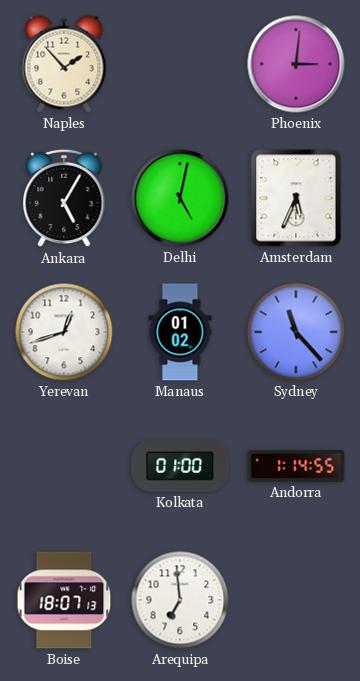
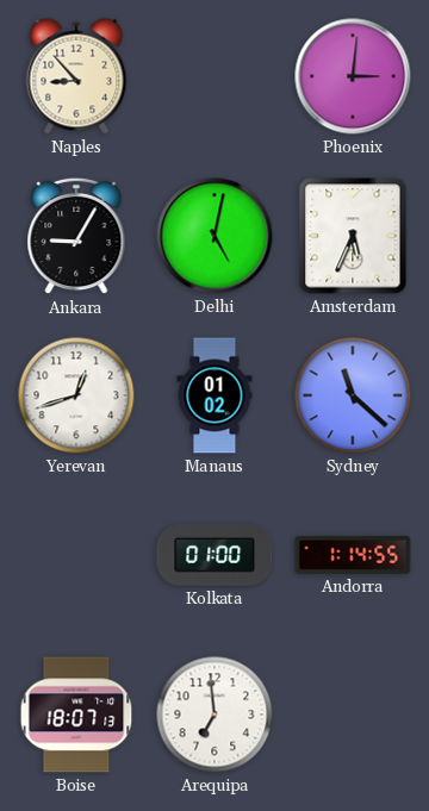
Naples: 1:53 -> 8:53 (76, 76)
Ankara: 5:05 -> 9:05 (76, 236)
Sydney: 11:23 -> 11:22 (353, 395)
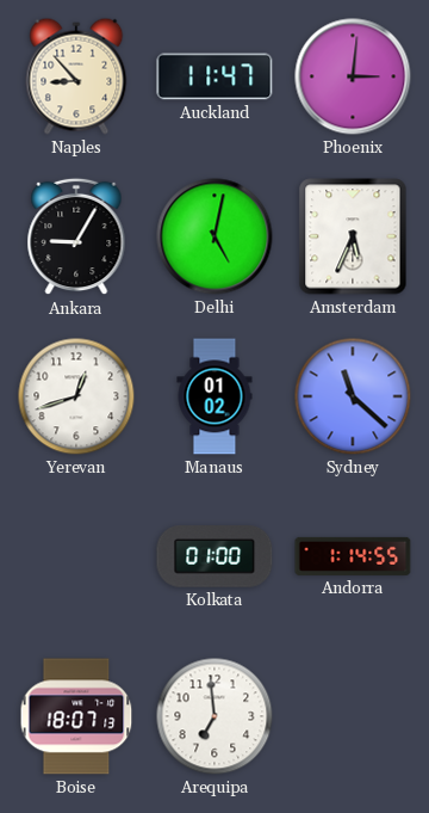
Auckland: none -> 11:47 (214, 76)
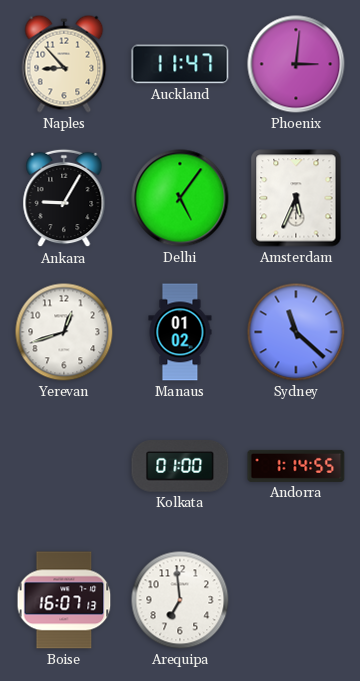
Delhi: 5:02 -> 5:06 (180, 198)
Boise: 18:07 -> 16:07 (64, 600)
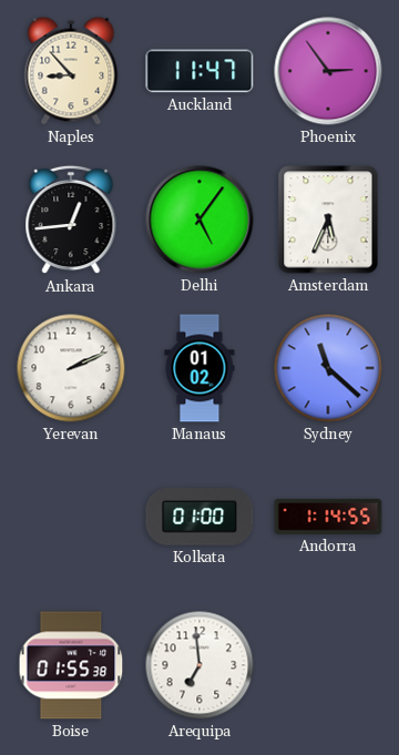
Phoenix: 3:01 -> 2:54 (328, 71)
Ankara: 9:05 -> 12:44 (71, 220)
Yerevan: 12:42 -> 2:11 (71, 368)
Boise: 16:07 -> 01:55 (71, 665)
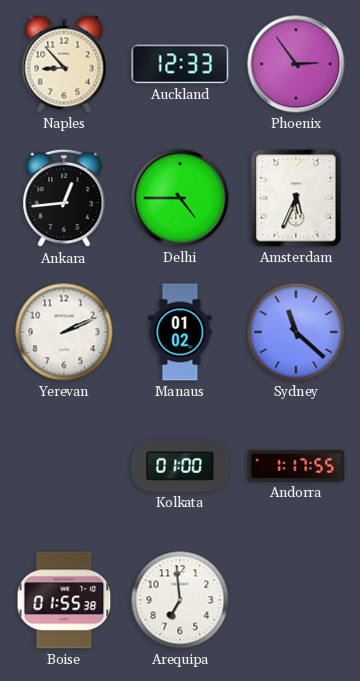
Auckland: 11:47 -> 12:33 (180, 64)
Delhi: 5:06 -> 4:45 (180, 198)
Andorra: 1:14 -> 1:17 (296, 466)
